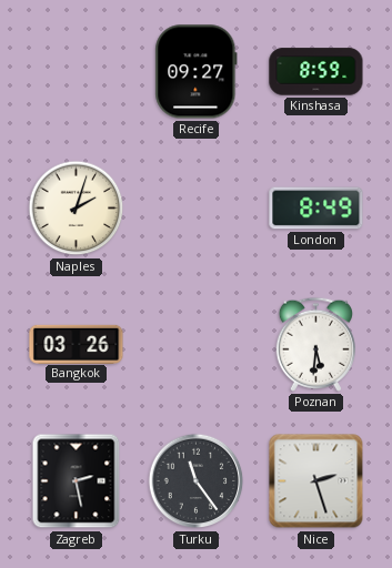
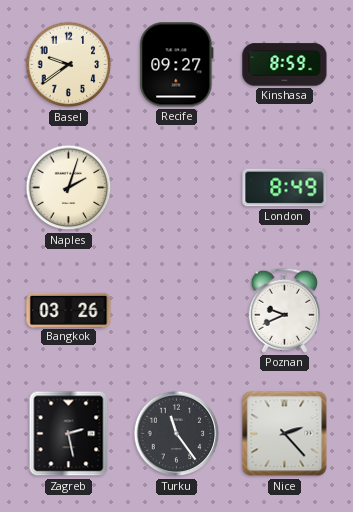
Basel: none -> 9:39 (69, 65)
Poznan: 5:31 -> 9:41 (284, 310)
Nice: 2:27 -> 2:23 (285, 434)
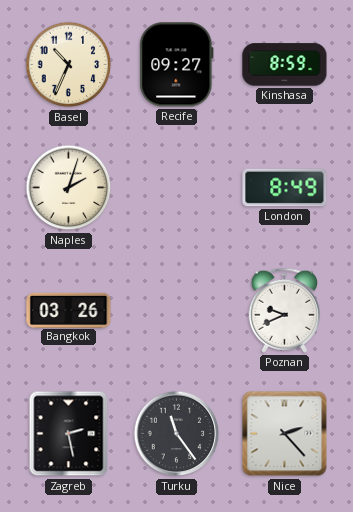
Basel: 9:39 -> 10:34 (69, 65)
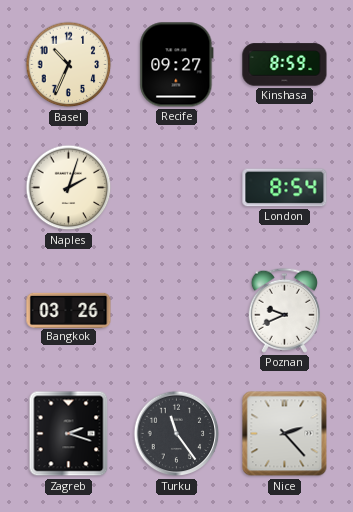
London: 8:49 -> 8:54 (285, 188)
Zagreb: 2:28 -> 2:18 (69, 434)
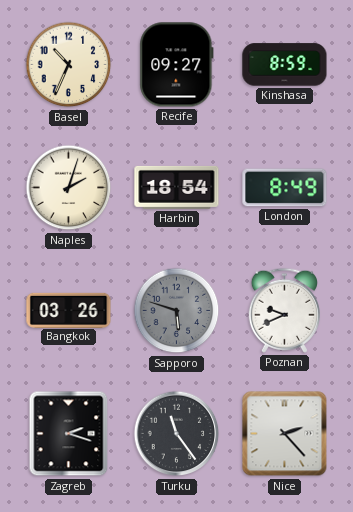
Harbin: none -> 18:54 (177, 187)
London: 8:54 -> 8:49 (285, 188)
Sapporo: none -> 5:48 (177, 311)
